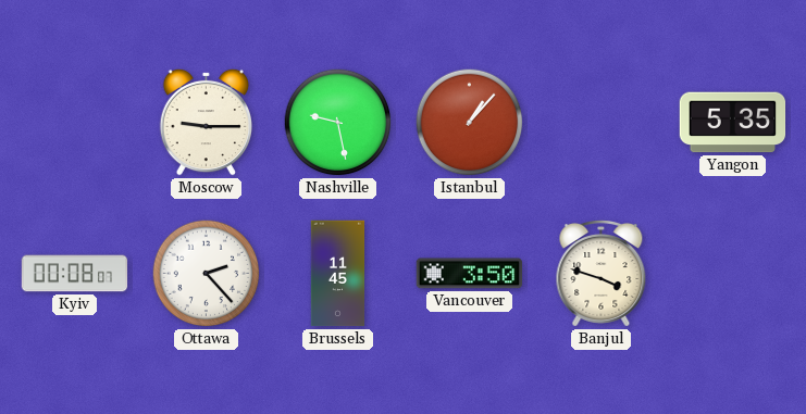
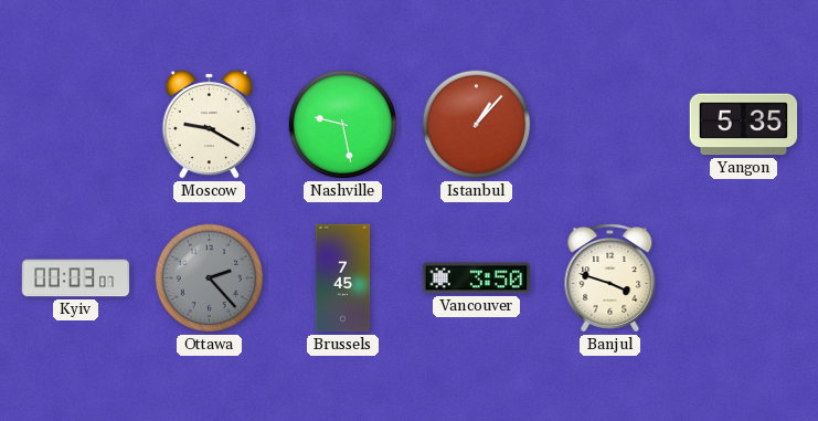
Moscow: 9:15 -> 9:20 (209, 124)
Kyiv: 00:08 -> 00:03 (76, 278)
Ottawa dial: white -> grey (210, 278)
Brussels: 11:45 -> 7:45 (343, 278)
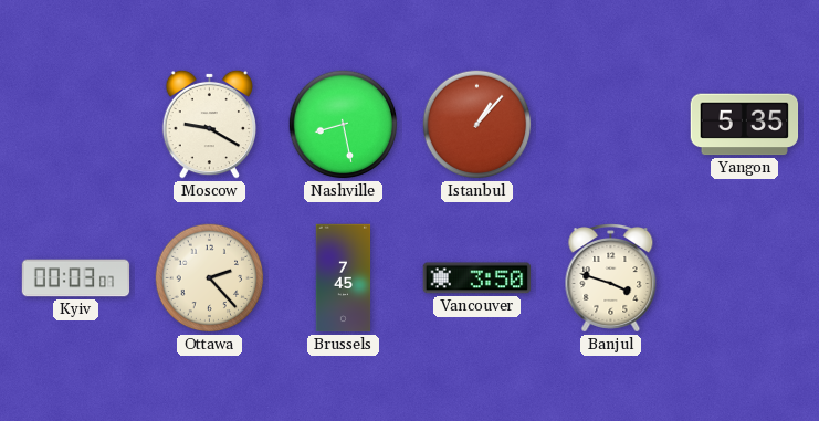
Nashville: 9:28 -> 8:28 (344, 125)
Ottawa dial: grey -> cream (210, 278)
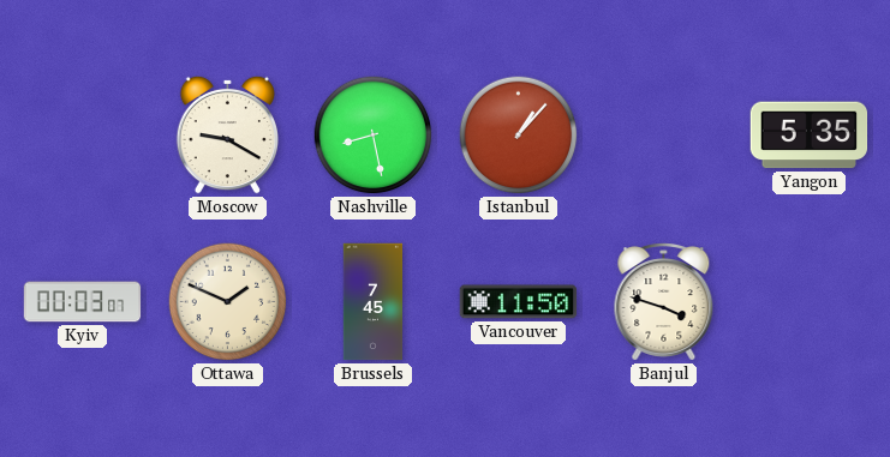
Ottawa: 2:23 -> 1:49 (228, 302)
Vancouver: 3:50 -> 11:50 (519, 302)
